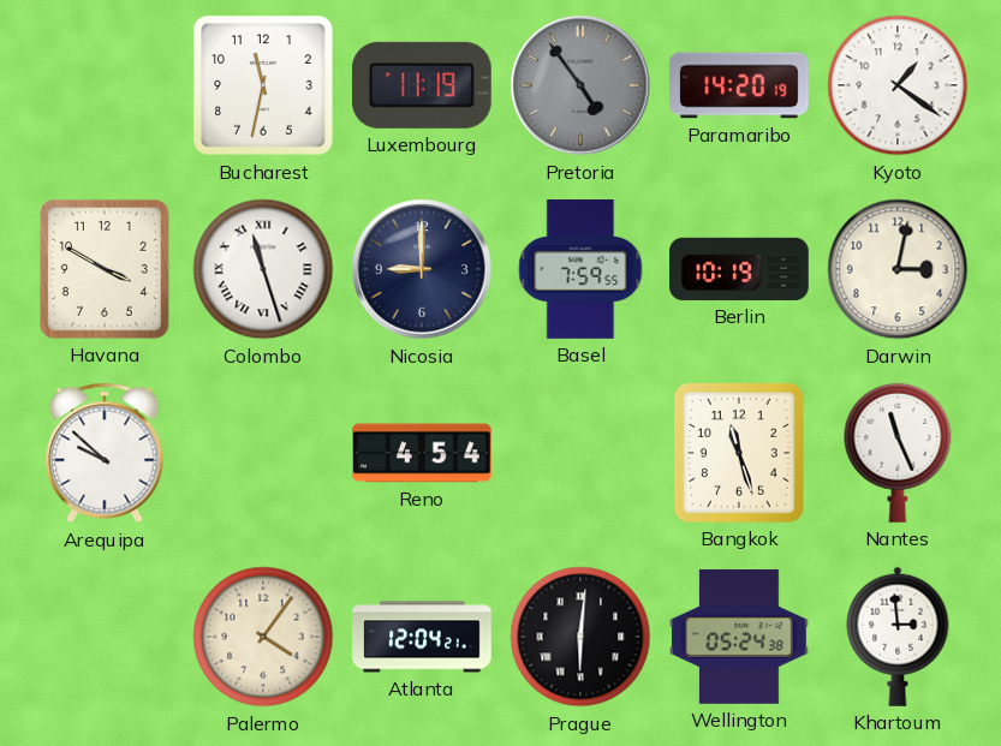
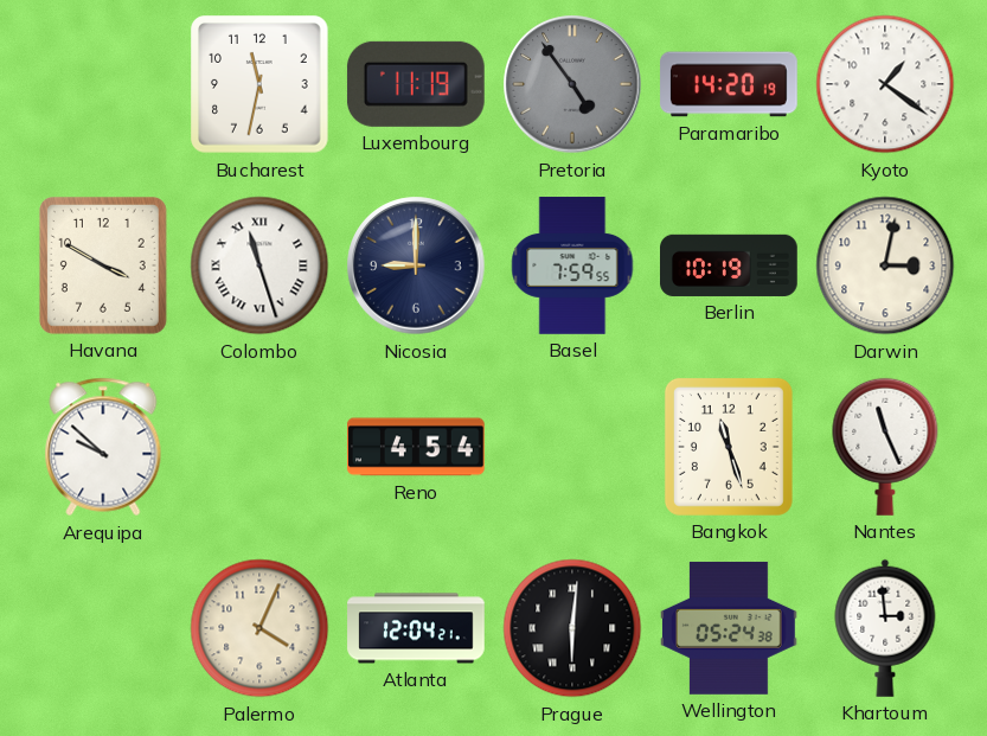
Palermo: 4:06 -> 4:04 (259, 628)
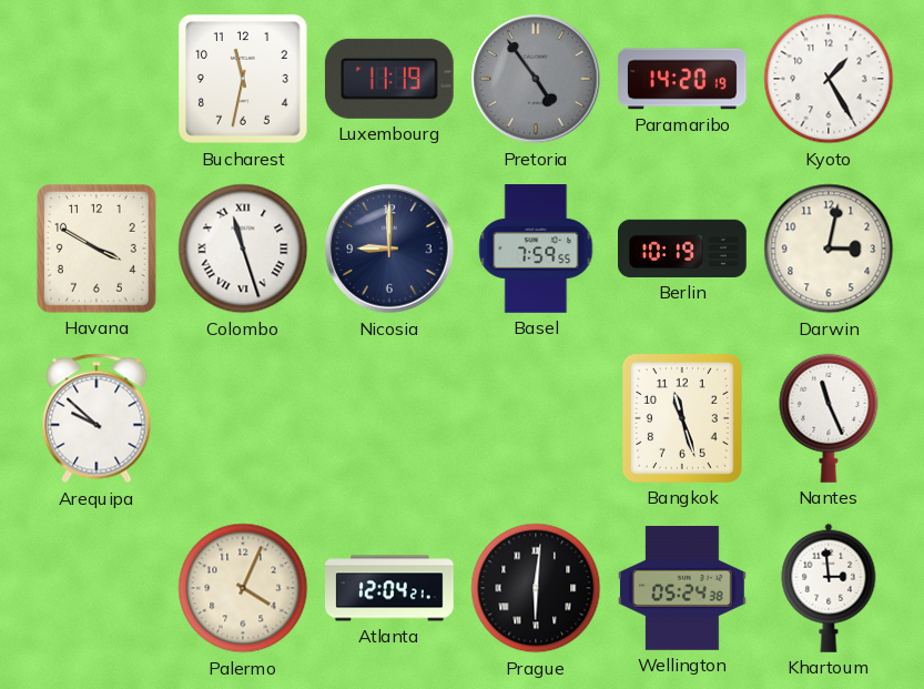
Kyoto: 1:21 -> 1:25 (829, 79)
Reno: 4:54 -> none (417, 447)
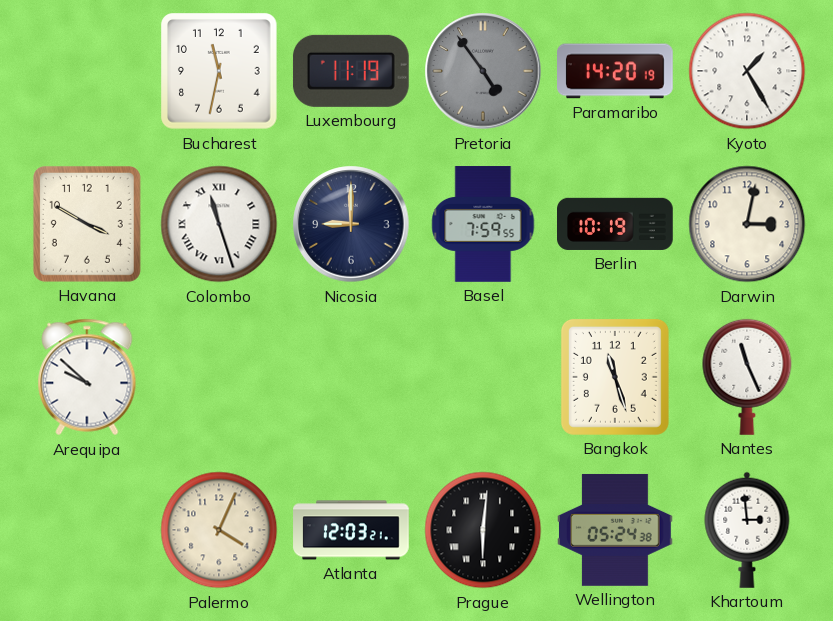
Atlanta: 12:04 -> 12:03 (351, 530)
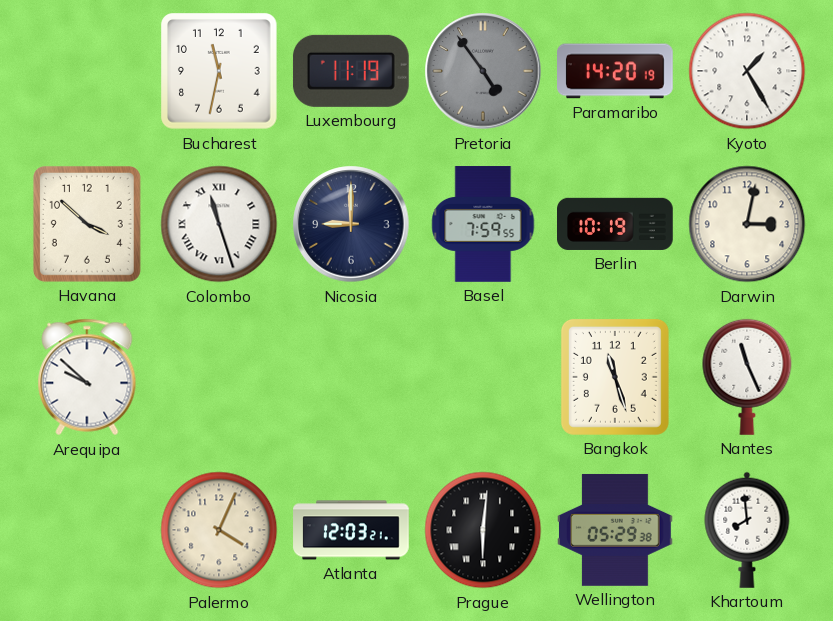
Havana: 3:50 -> 3:52 (87, 224)
Wellington: 05:24 -> 05:29 (616, 530)
Khartoum: 2:59 -> 7:59 (747, 530)
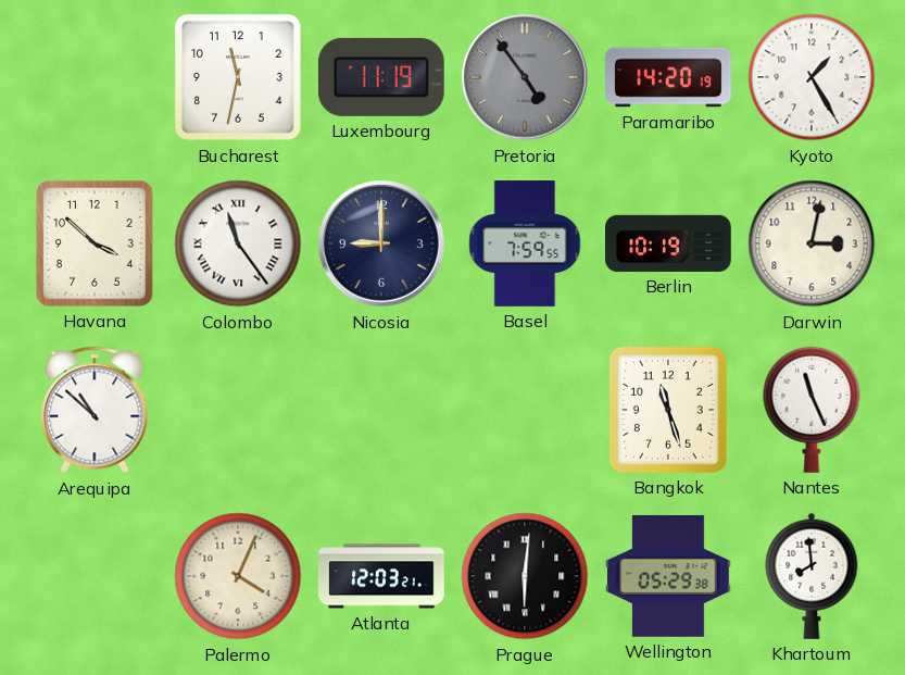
Colombo: 11:27 -> 11:24 (238, 243)
Arequipa: 9:52 -> 10:52 (95, 410)
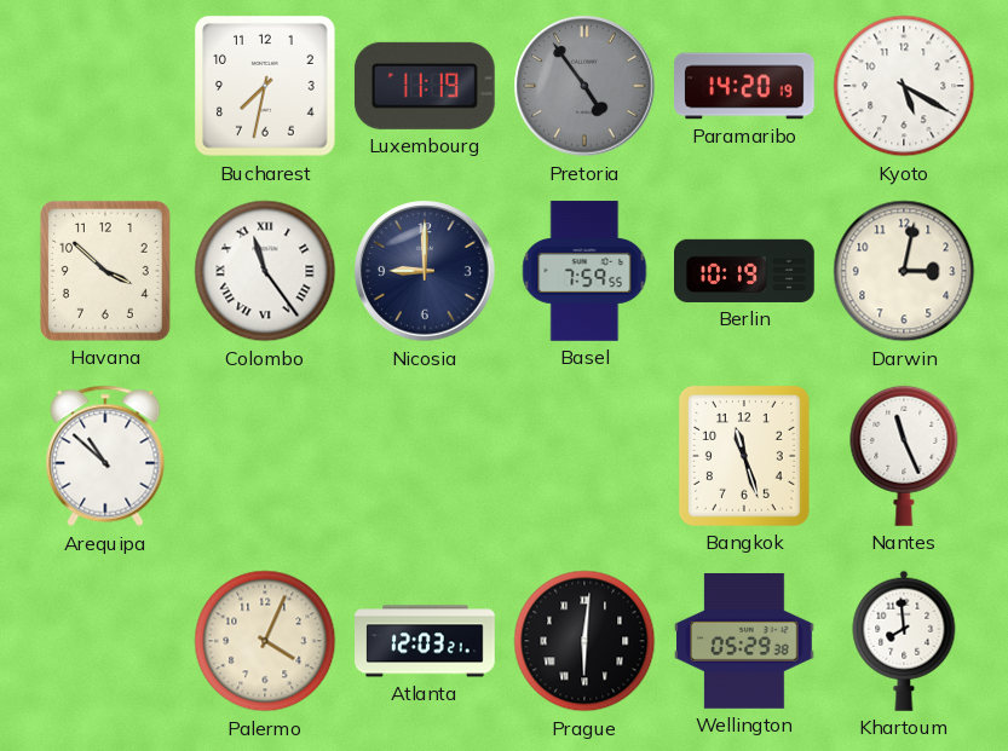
Bucharest: 11:32 -> 7:32 (265, 86)
Kyoto: 1:25 -> 5:20 (904, 86)
